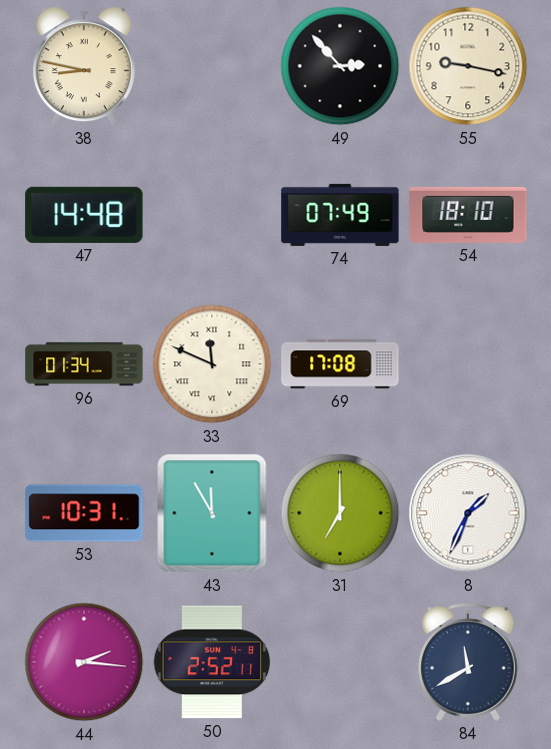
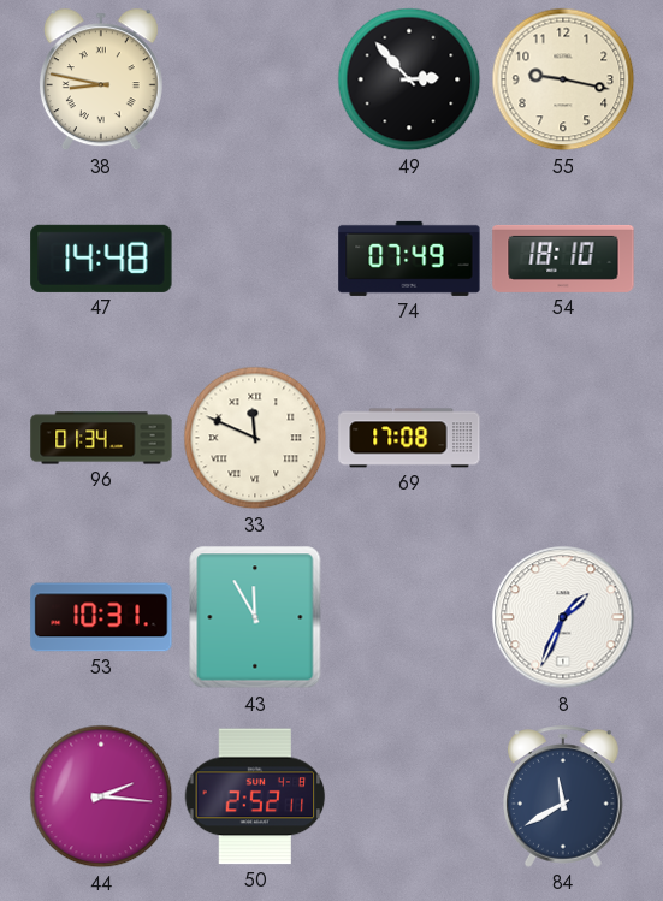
31: 7:00 -> none (340, 513)
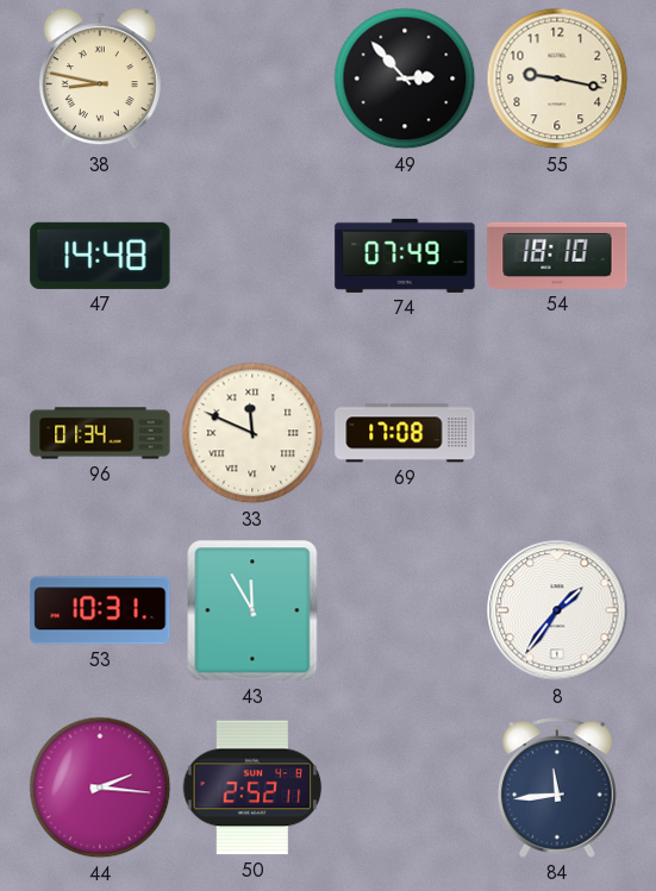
8: 1:34 -> 1:36 (557, 610)
84: 11:40 -> 11:44 (558, 788)
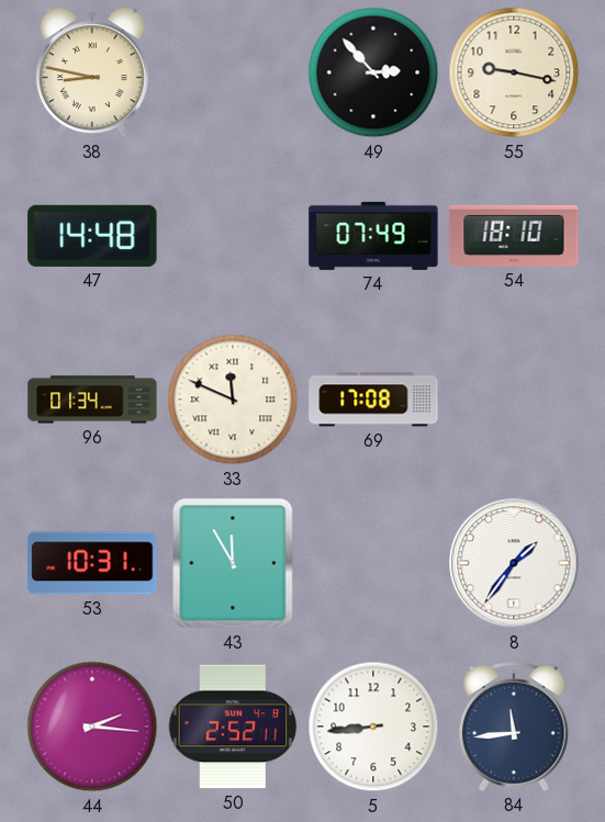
5: none -> 8:44 (373, 727)
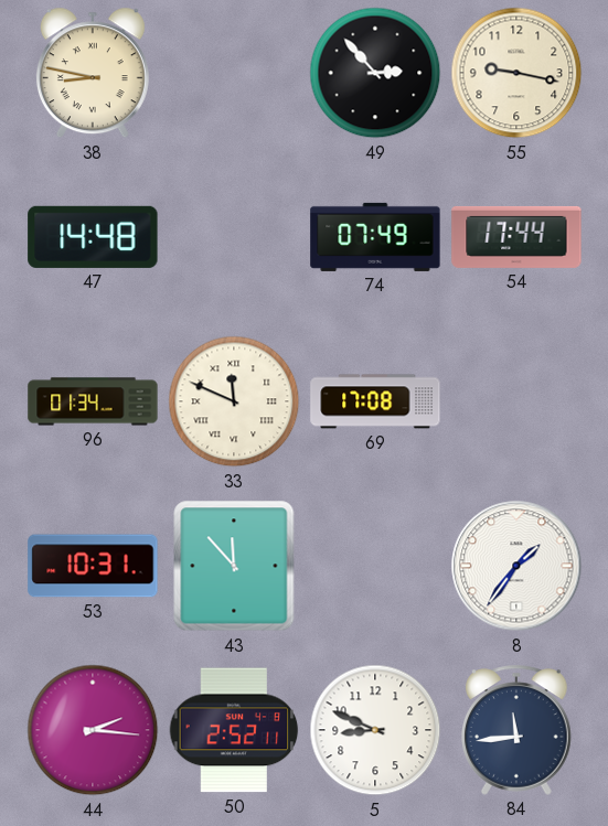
54: 18:10 -> 17:44 (516, 237)
43: 11:55 -> 11:53 (234, 566)
5: 8:44 -> 8:49 (375, 730)
